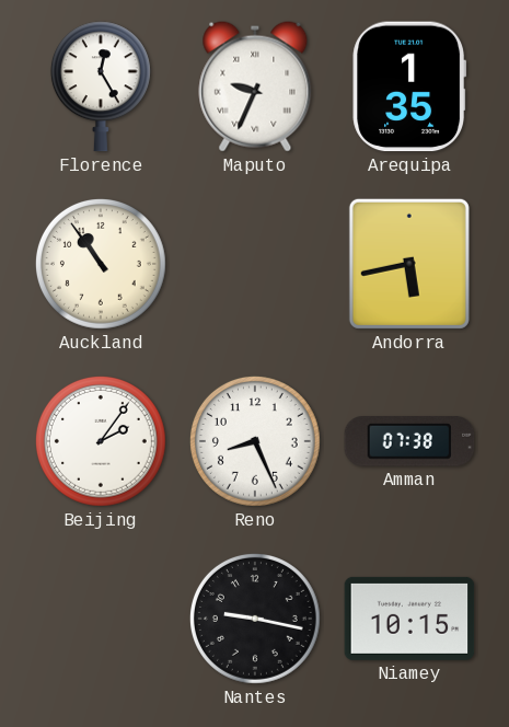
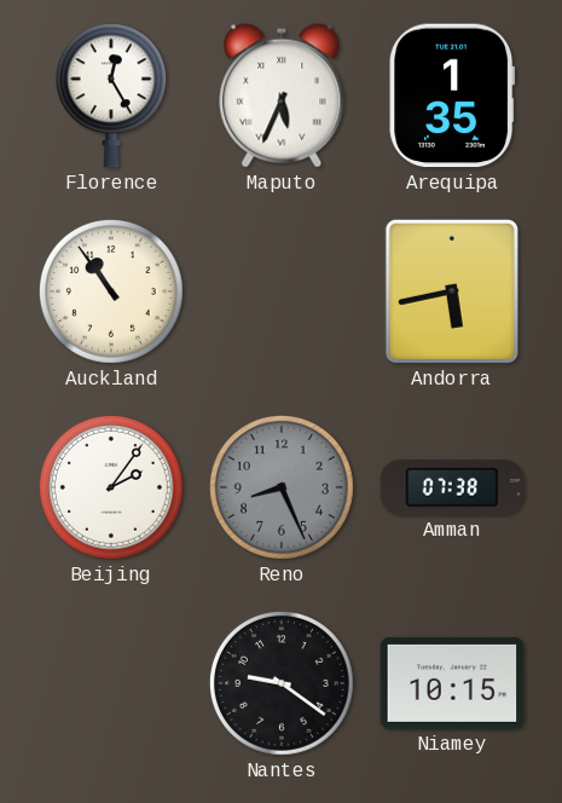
Maputo: 9:34 -> 5:34 (282, 96)
Reno dial: white -> grey (282, 487)
Nantes: 9:17 -> 9:21 (282, 683)
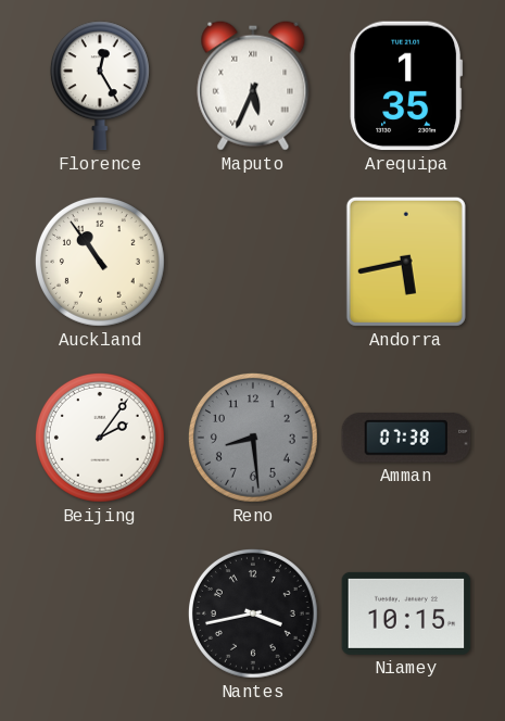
Reno: 8:26 -> 8:29 (253, 438)
Nantes: 9:21 -> 3:43 (253, 614)
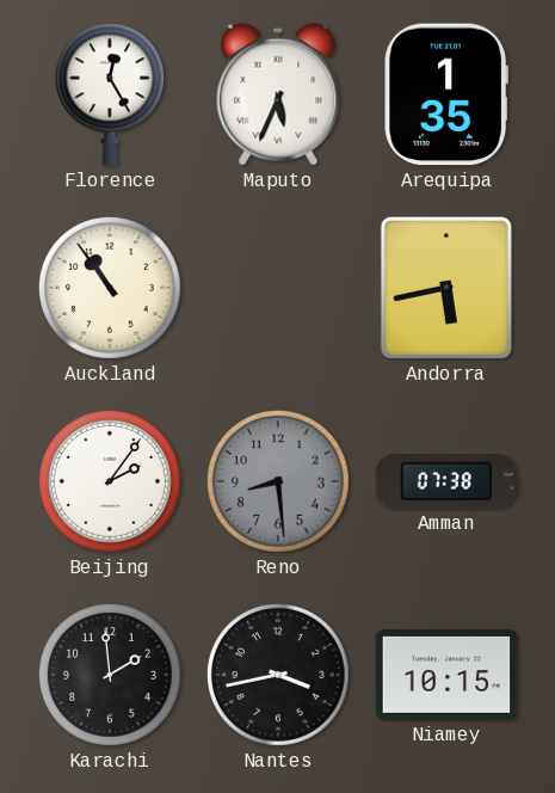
Karachi: none -> 1:59 (110, 675)
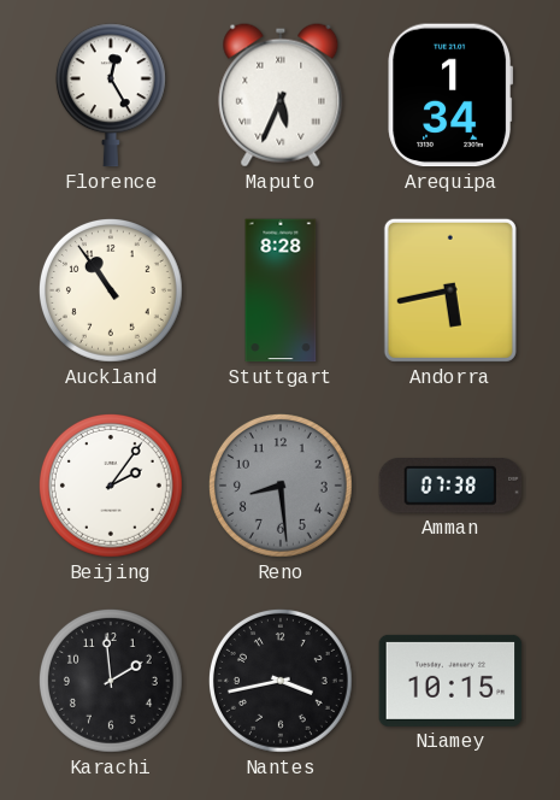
Arequipa: 1:35 -> 1:34 (450, 95)
Stuttgart: none -> 8:28 (281, 290)
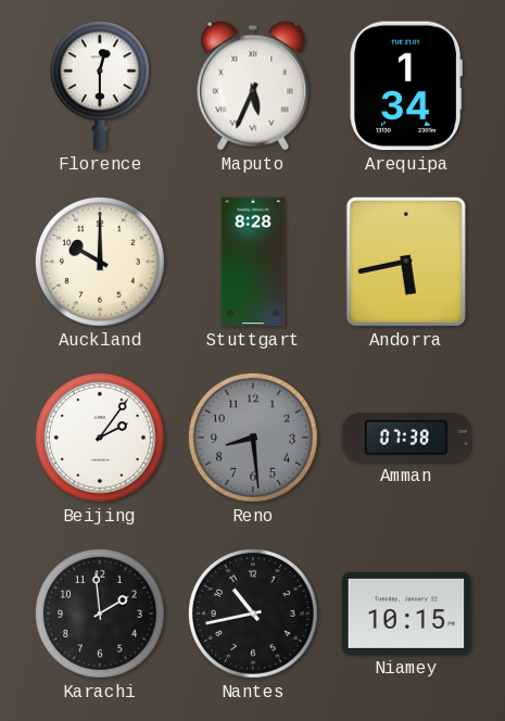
Florence: 12:25 -> 12:30 (100, 86)
Auckland: 10:54 -> 10:00 (100, 262)
Nantes: 3:43 -> 10:43 (253, 614)
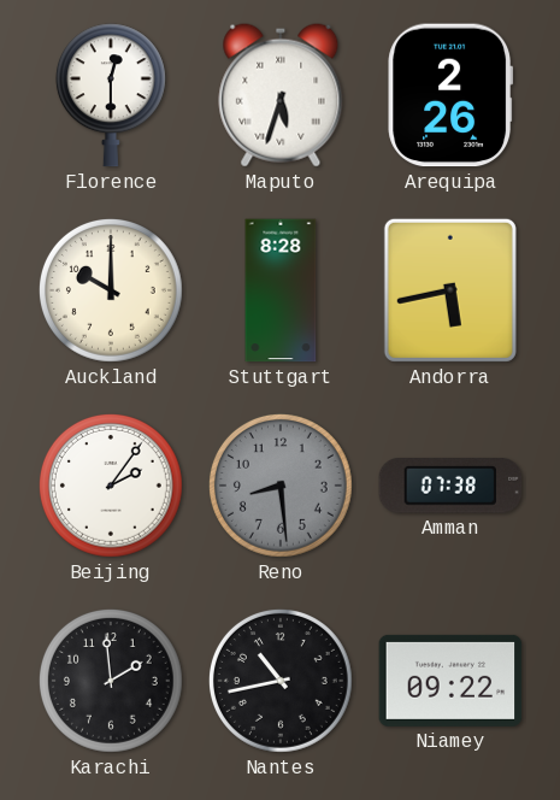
Maputo: 5:34 -> 5:33 (281, 95)
Arequipa: 1:34 -> 2:26 (450, 95)
Niamey: 10:15 -> 09:22 (450, 681)
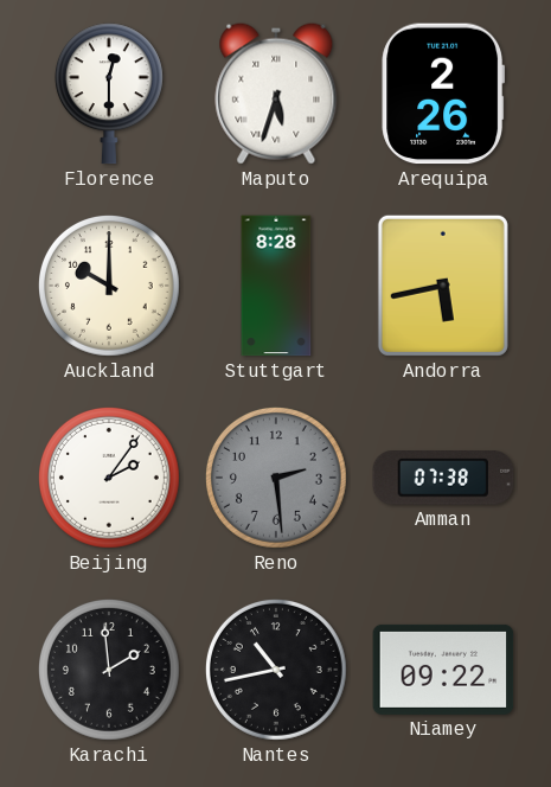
Reno: 8:29 -> 2:29 (276, 478)
